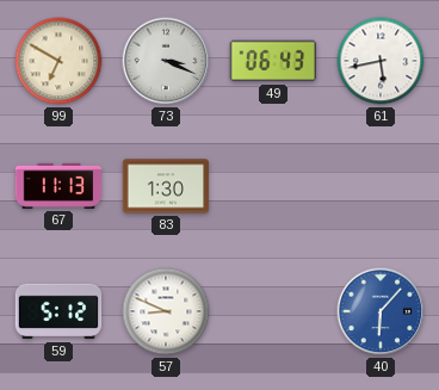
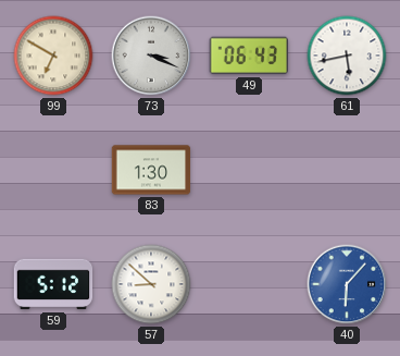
67: 11:13 -> none (58, 186)
57: 8:49 -> 8:52 (151, 284)
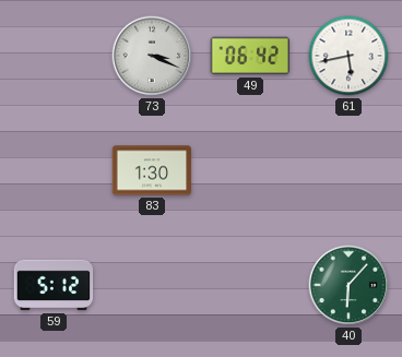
99: 6:50 -> none (53, 56)
49: 06:43 -> 06:42 (249, 56)
57: 8:52 -> none (151, 284)
40 dial: blue -> green (348, 285)
